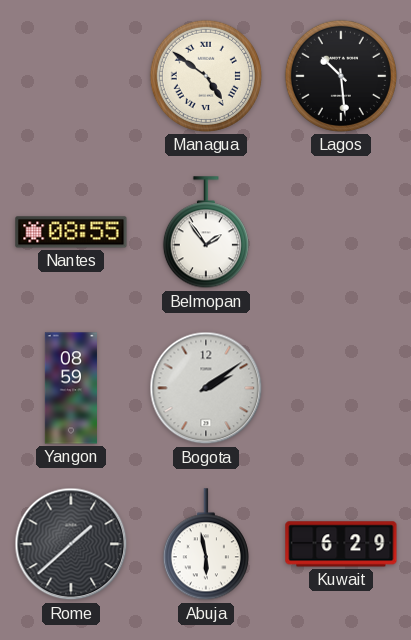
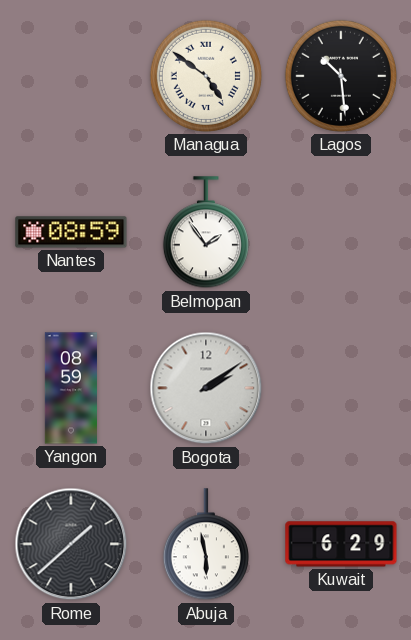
Nantes: 08:55 -> 08:59 (71, 232)
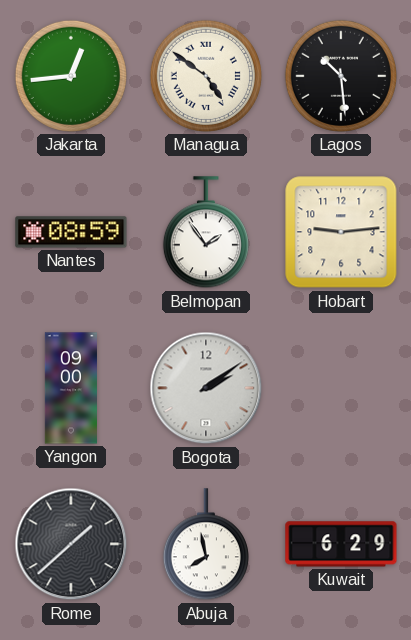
Jakarta: none -> 12:44 (71, 76)
Hobart: none -> 9:14 (341, 232)
Yangon: 08:59 -> 09:00 (71, 388)
Abuja: 5:58 -> 7:58 (206, 545)
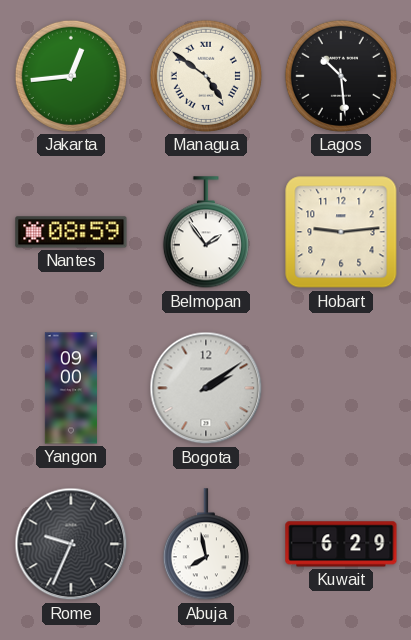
Rome: 1:38 -> 9:34 (71, 544)
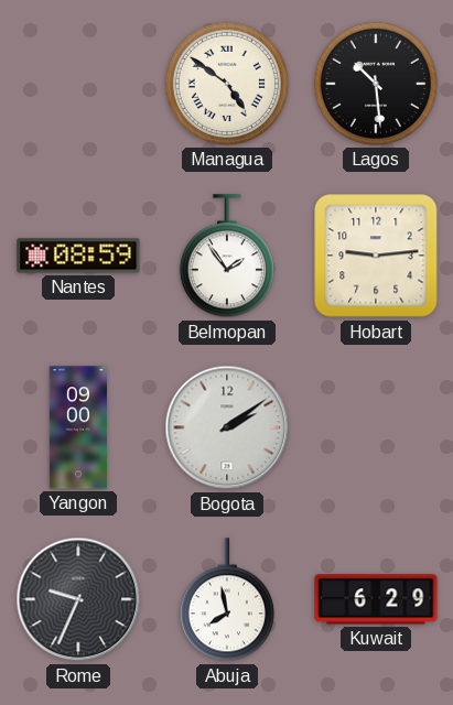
Jakarta: 12:44 -> none (71, 76)
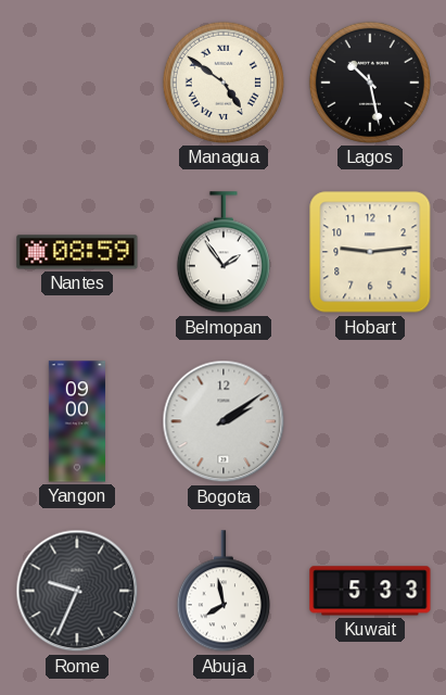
Lagos: 10:29 -> 10:28 (370, 83)
Kuwait: 6:29 -> 5:33 (370, 591)
